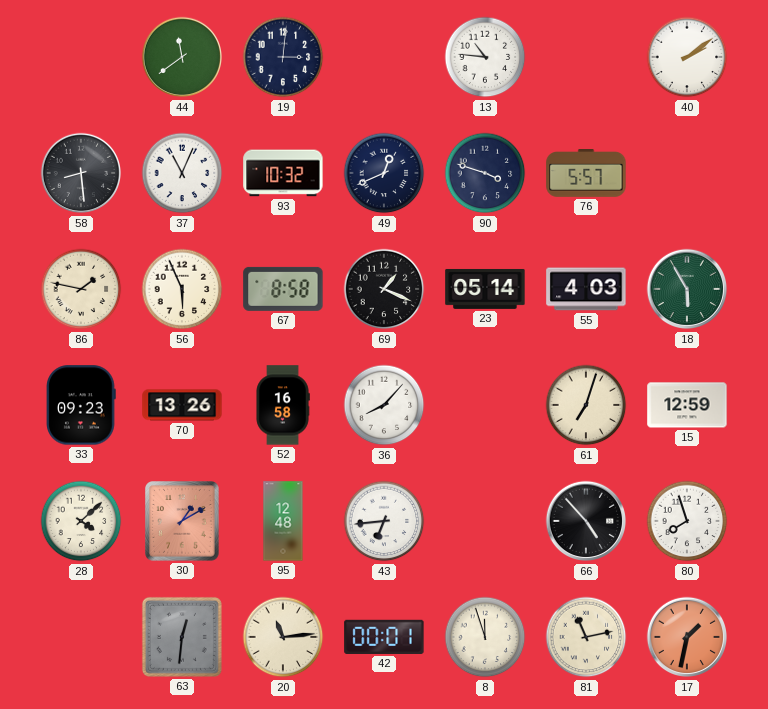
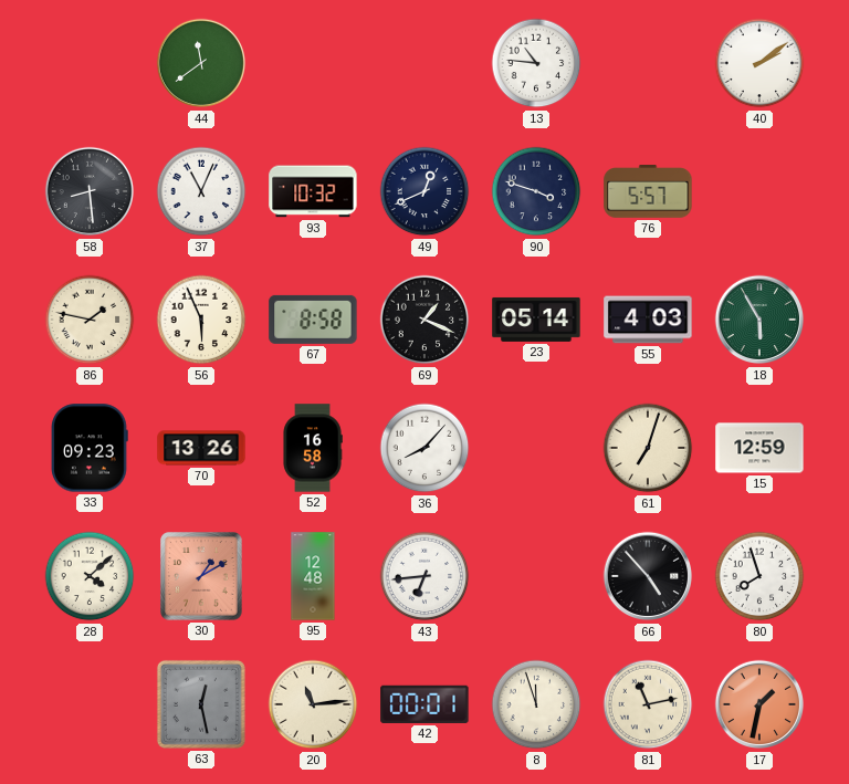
19: 3:01 -> none (283, 57)
63: 12:31 -> 12:28 (201, 704)
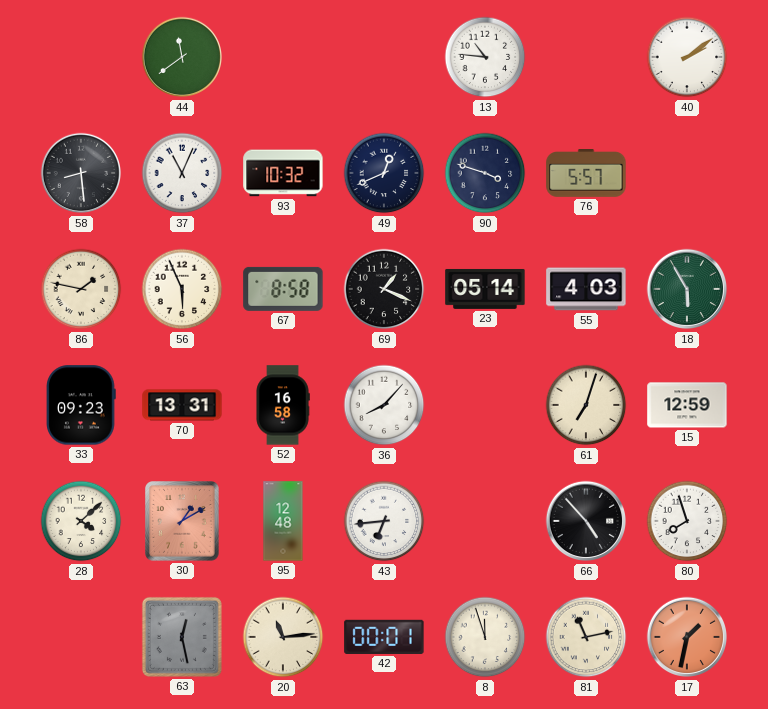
70: 13:26 -> 13:31 (182, 405)
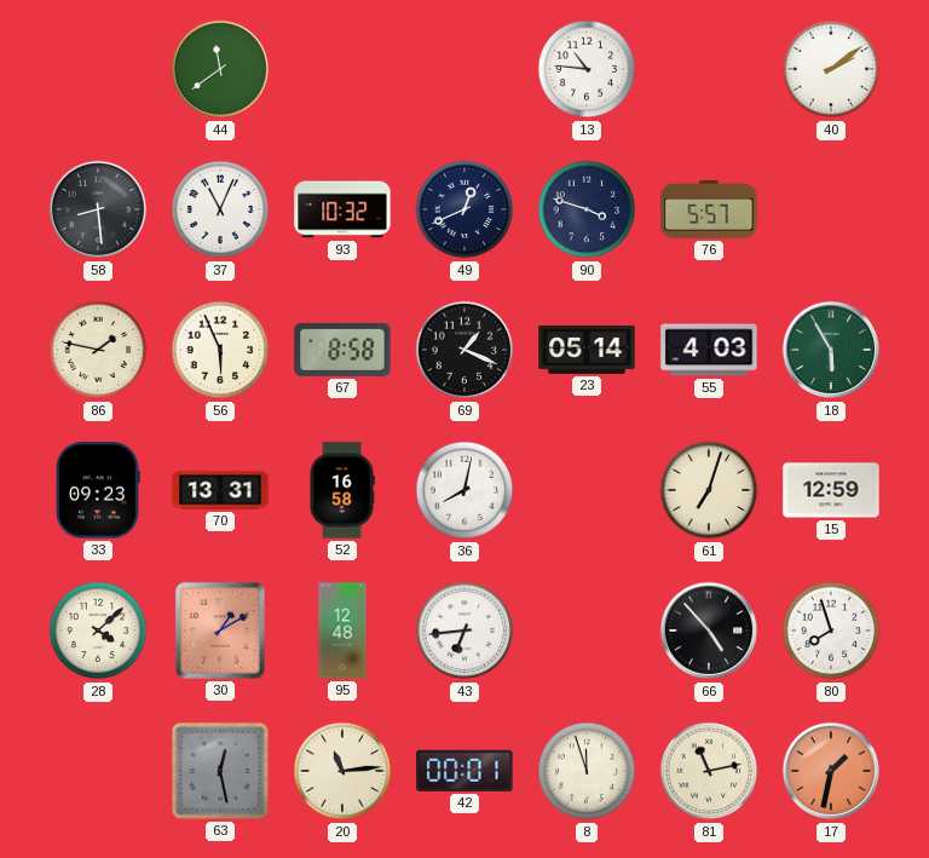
36: 8:07 -> 8:02 (464, 490)
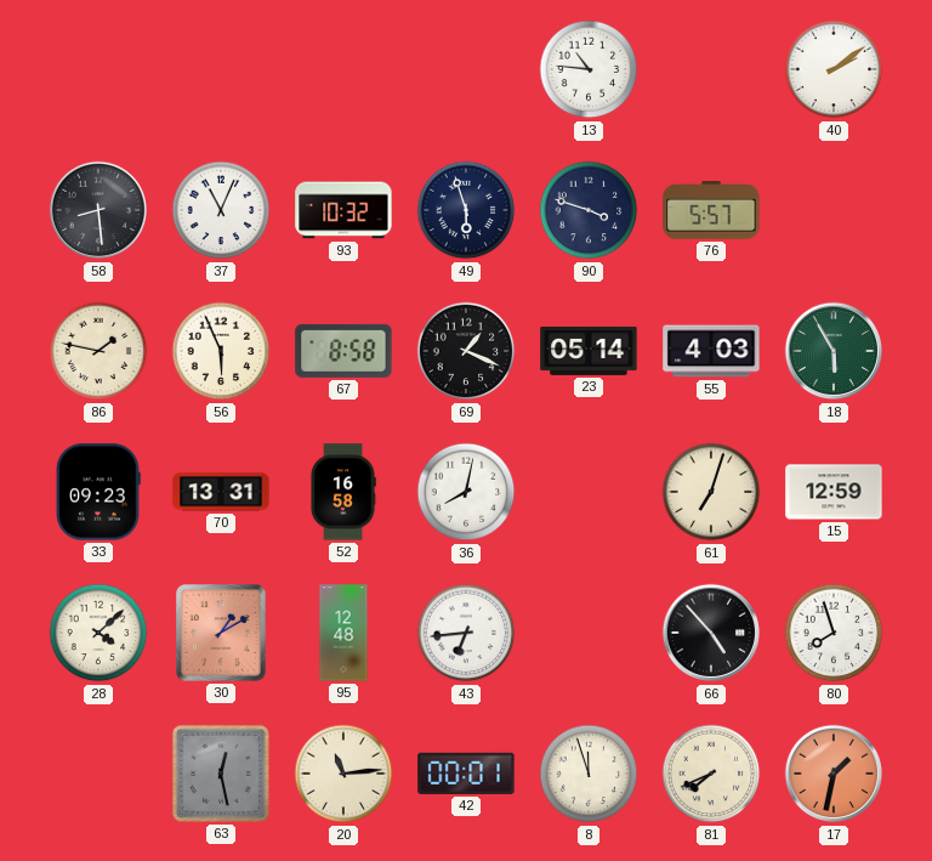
44: 11:39 -> none (220, 69)
49: 12:41 -> 5:57 (466, 210)
81: 11:13 -> 7:41 (711, 774)
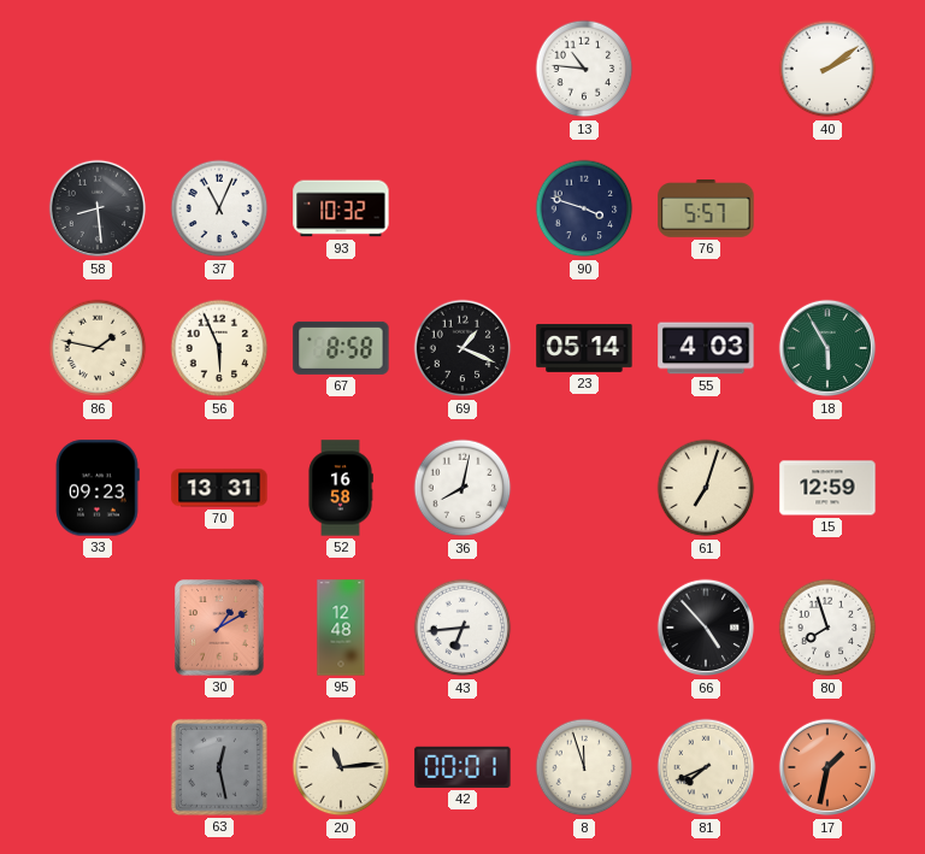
49: 5:57 -> none (466, 210)
28: 4:08 -> none (98, 633)
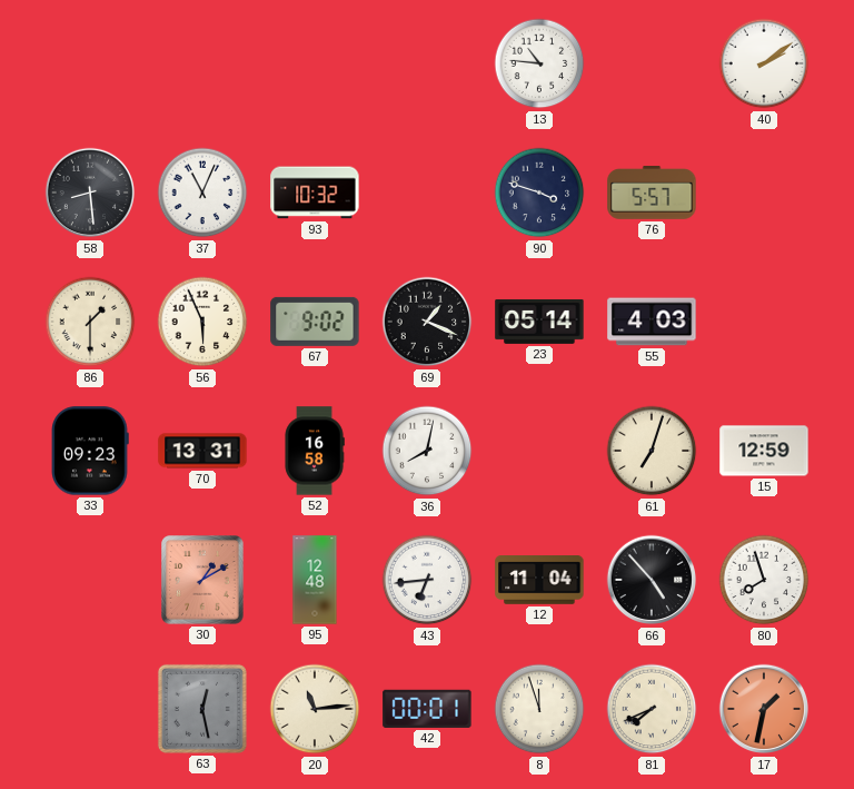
86: 1:47 -> 1:30 (90, 322)
67: 8:58 -> 9:02 (315, 322)
18: 5:55 -> none (827, 348)
12: none -> 11:04 (539, 581)
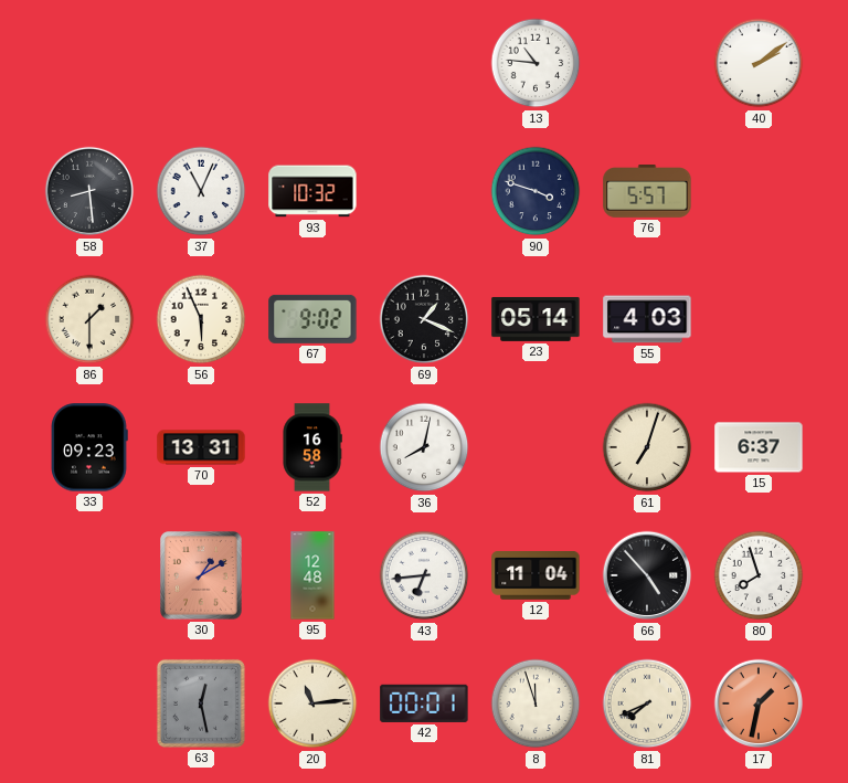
15: 12:59 -> 6:37 (759, 447)
